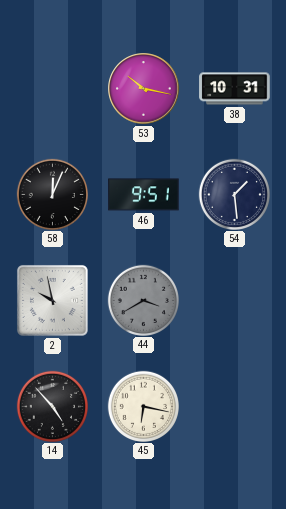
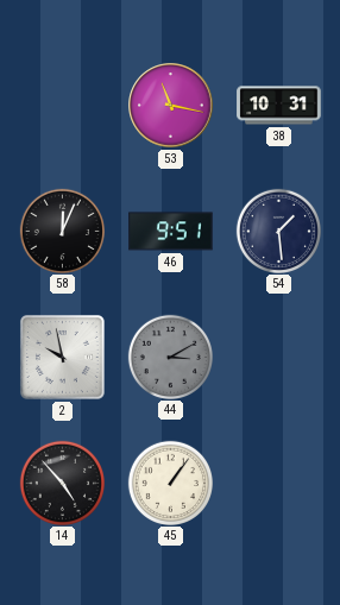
53: 10:17 -> 11:17 (171, 106)
44: 3:40 -> 3:10 (170, 357)
45: 6:17 -> 1:06 (170, 483)
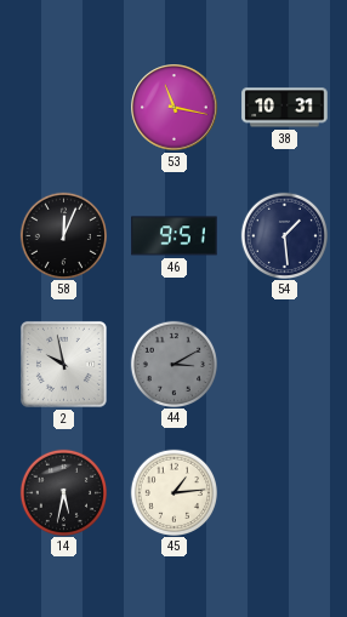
14: 4:53 -> 5:32 (63, 492)
45: 1:06 -> 1:14 (173, 492)
